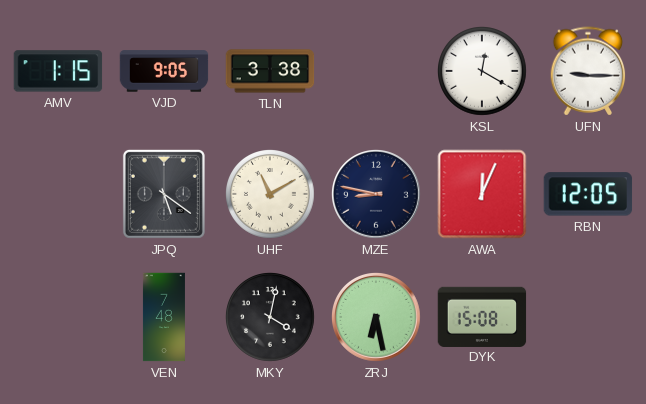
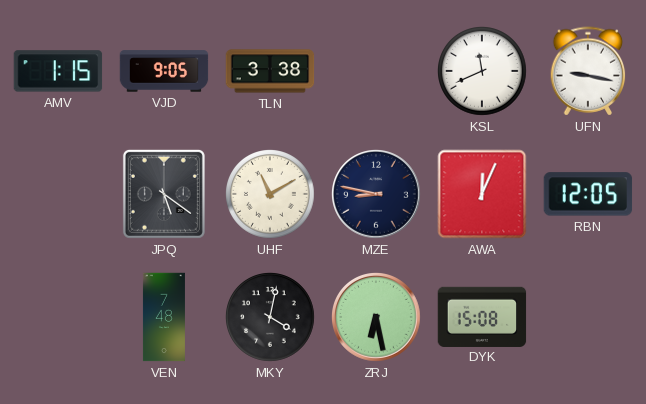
KSL: 12:20 -> 11:41 (483, 72)
UFN: 9:15 -> 9:17 (588, 71)
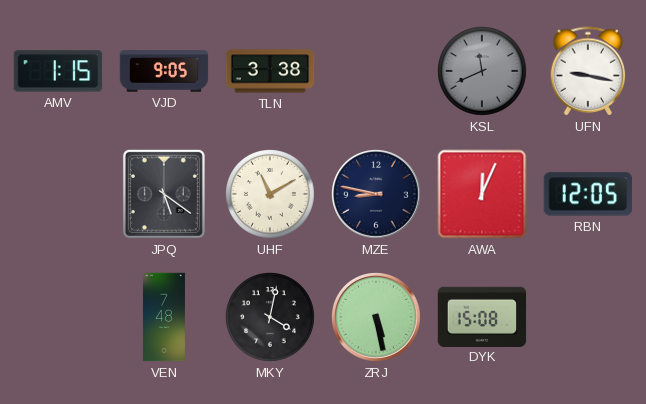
KSL dial: white -> grey (483, 72)
ZRJ: 6:28 -> 5:28 (377, 318)
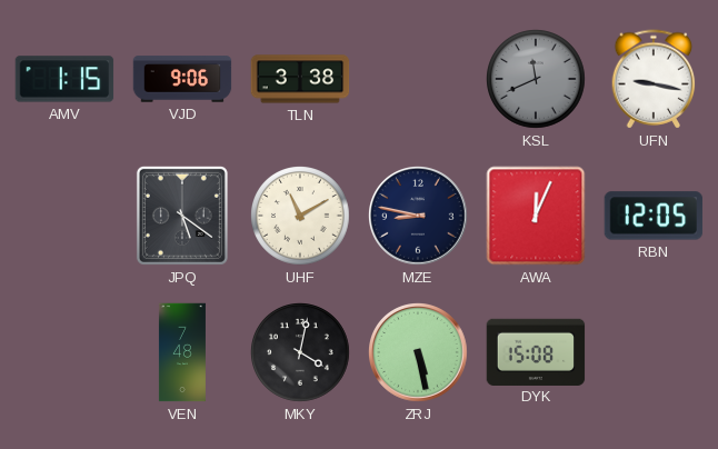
VJD: 9:05 -> 9:06 (182, 79)
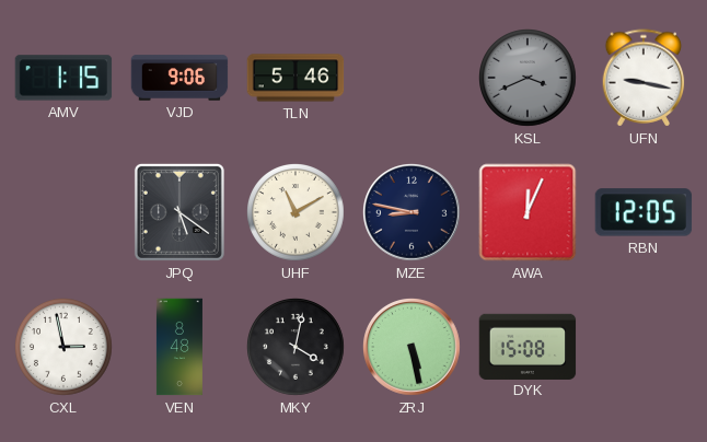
TLN: 3:38 -> 5:46 (295, 78)
KSL: 11:41 -> 3:41 (529, 79)
CXL: none -> 2:58 (65, 348)
VEN: 7:48 -> 8:48 (179, 347)
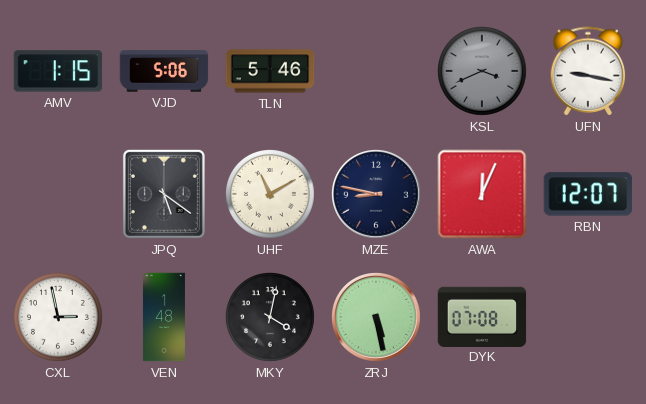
VJD: 9:06 -> 5:06 (164, 71)
RBN: 12:05 -> 12:07 (588, 194)
VEN: 8:48 -> 1:48 (164, 317)
DYK: 15:08 -> 07:08 (482, 316)
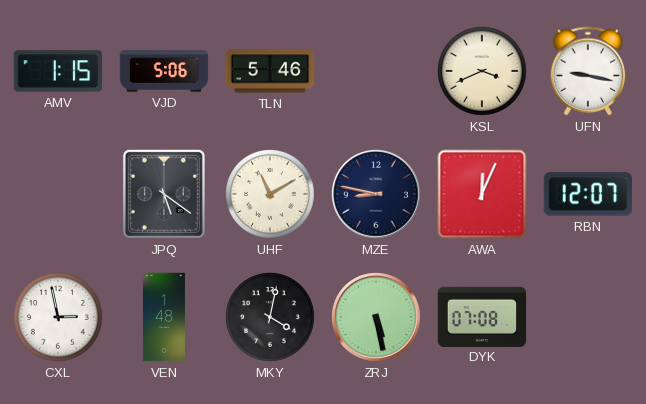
KSL dial: grey -> cream (483, 72)
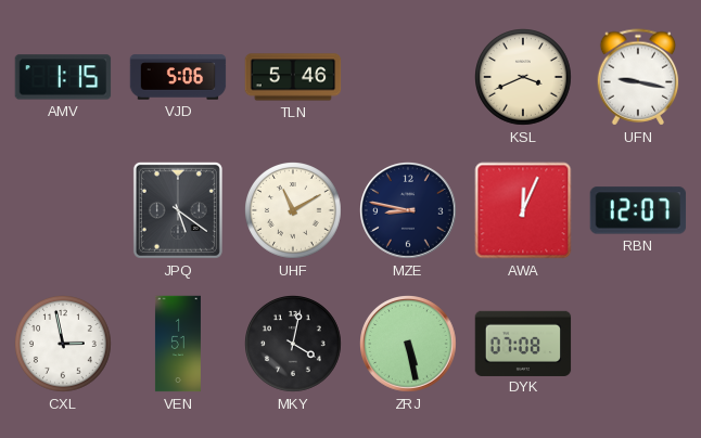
VEN: 1:48 -> 1:51 (178, 344)
